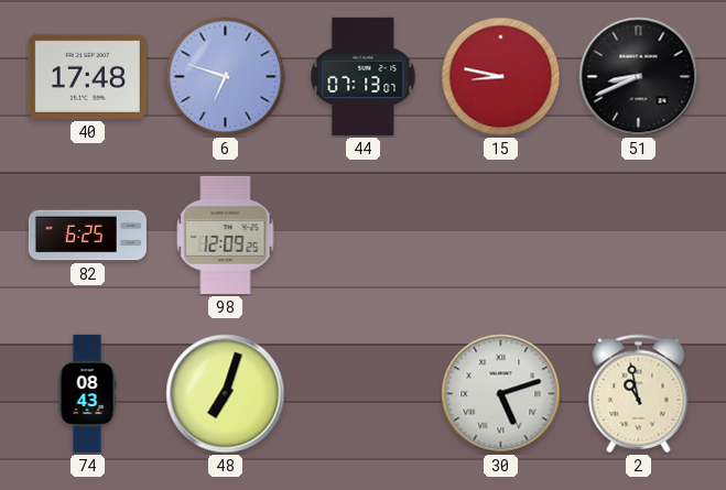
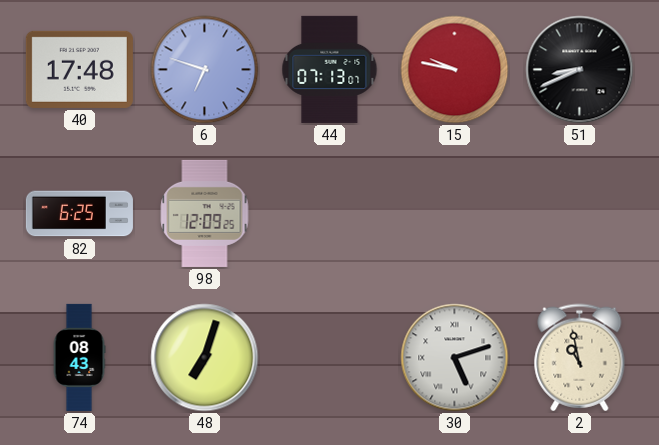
15: 8:47 -> 9:47 (455, 70)
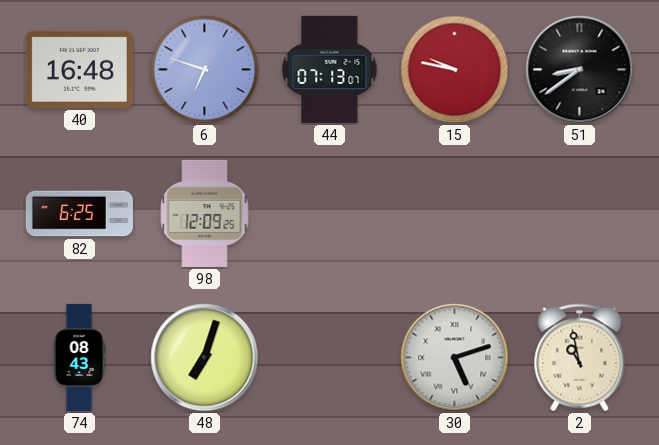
40: 17:48 -> 16:48 (79, 69)
51: 8:41 -> 8:39 (580, 70)
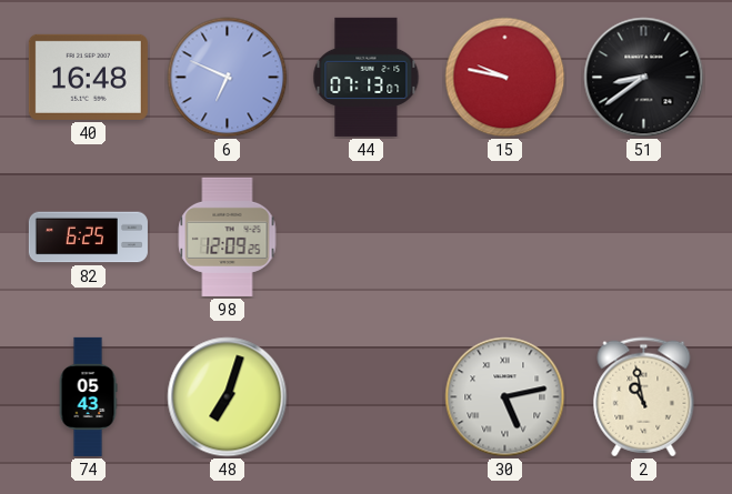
6: 6:48 -> 6:49 (228, 78)
74: 08:43 -> 05:43 (88, 396)
30: 5:12 -> 5:13 (505, 397)
